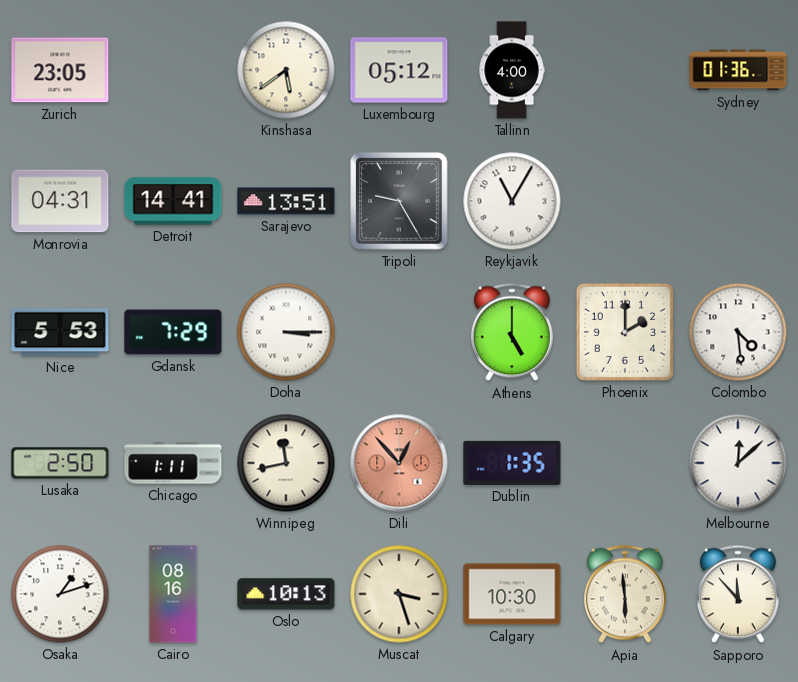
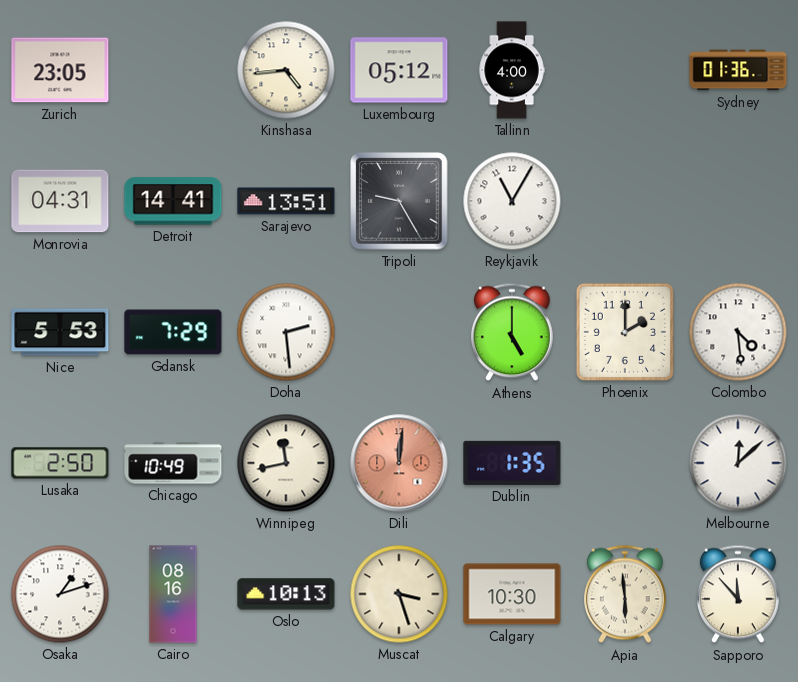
Kinshasa: 5:39 -> 4:44 (286, 70)
Doha: 3:15 -> 2:29 (286, 332)
Chicago: 1:11 -> 10:49 (173, 463)
Dili: 12:53 -> 12:01 (399, 463)
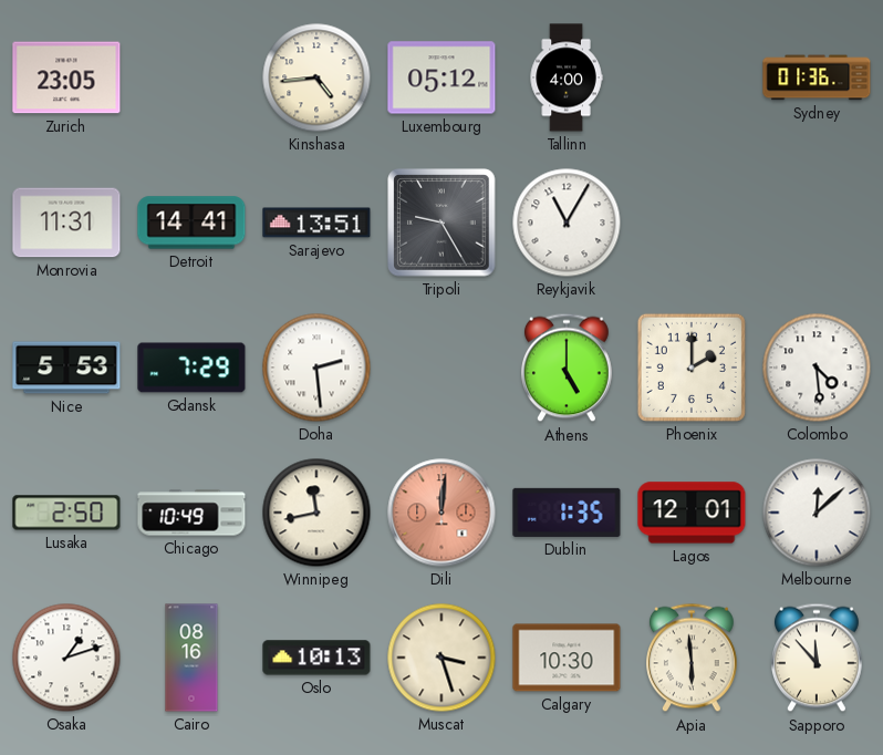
Monrovia: 04:31 -> 11:31 (66, 223)
Lagos: none -> 12:01 (692, 513)
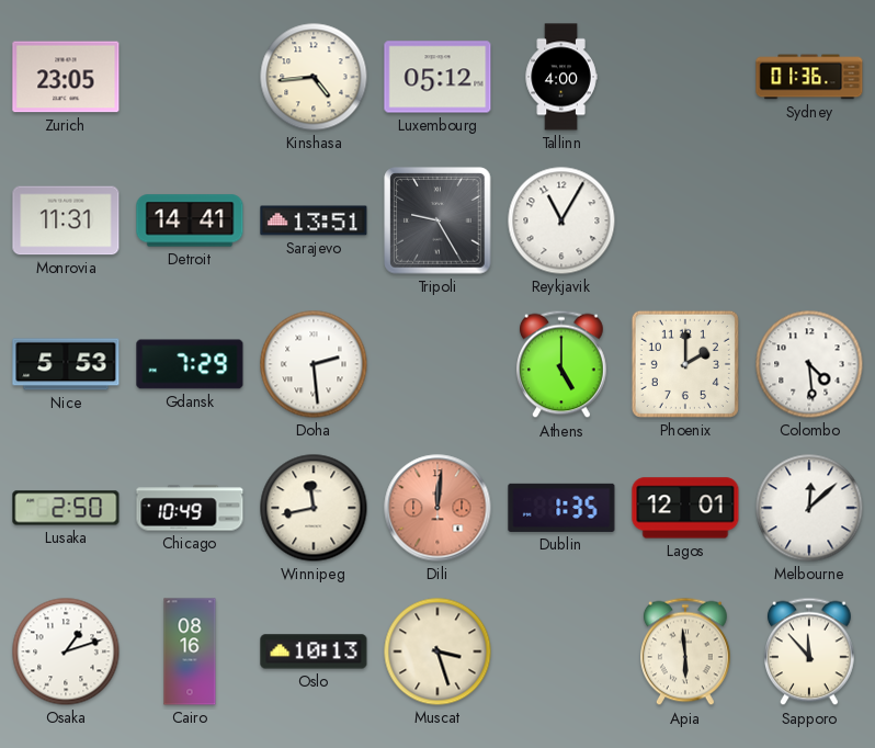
Calgary: 10:30 -> none (567, 658)
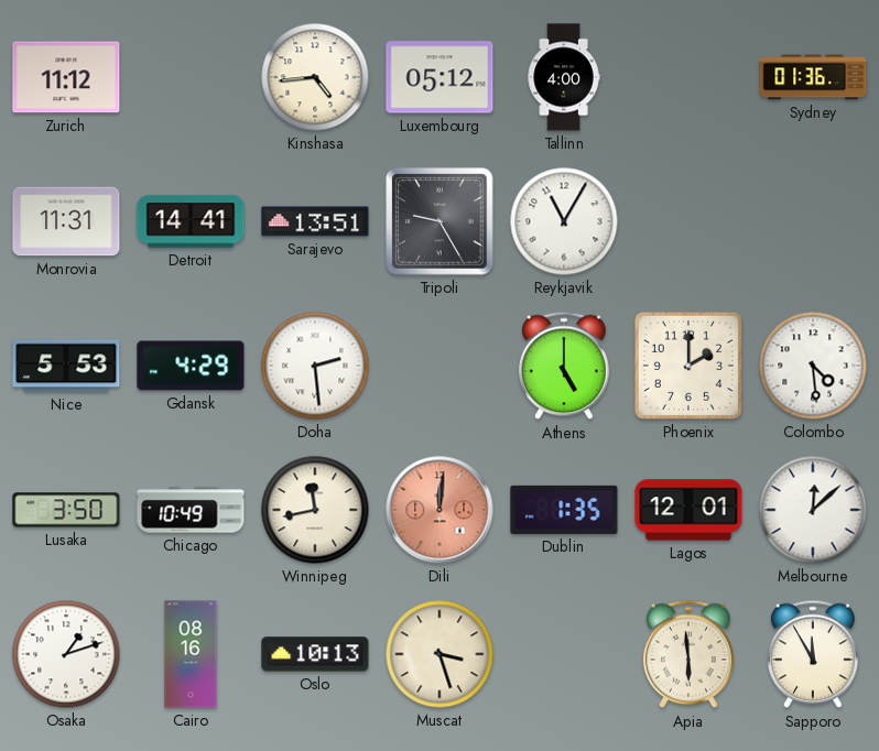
Zurich: 23:05 -> 11:12 (66, 77)
Gdansk: 7:29 -> 4:29 (191, 366)
Lusaka: 2:50 -> 3:50 (66, 510)
Sapporo: 11:53 -> 11:55 (814, 654)
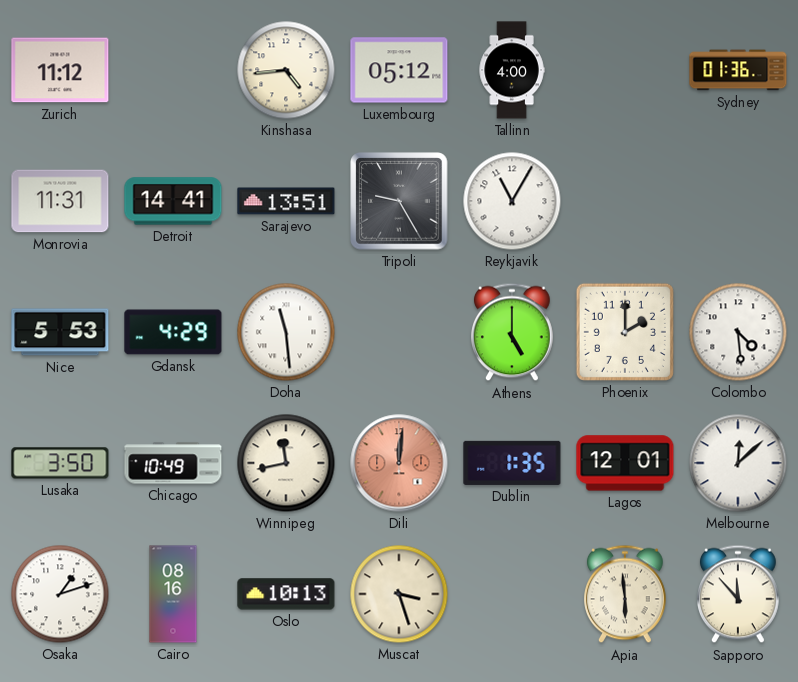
Doha: 2:29 -> 11:29 (286, 332)
Sapporo: 11:55 -> 11:53 (739, 594)
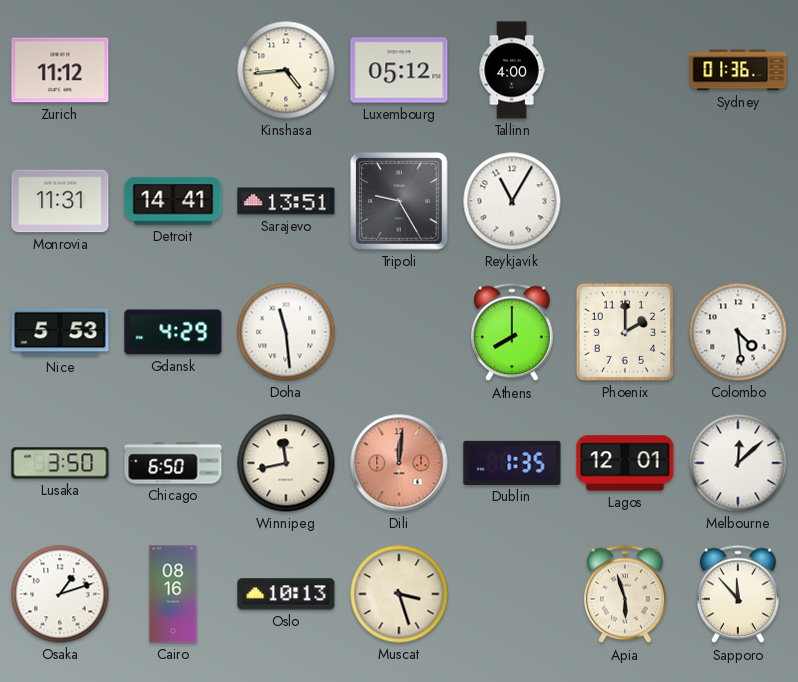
Athens: 5:00 -> 8:00 (513, 332)
Chicago: 10:49 -> 6:50 (173, 463)
Apia: 5:59 -> 5:57 (626, 594)
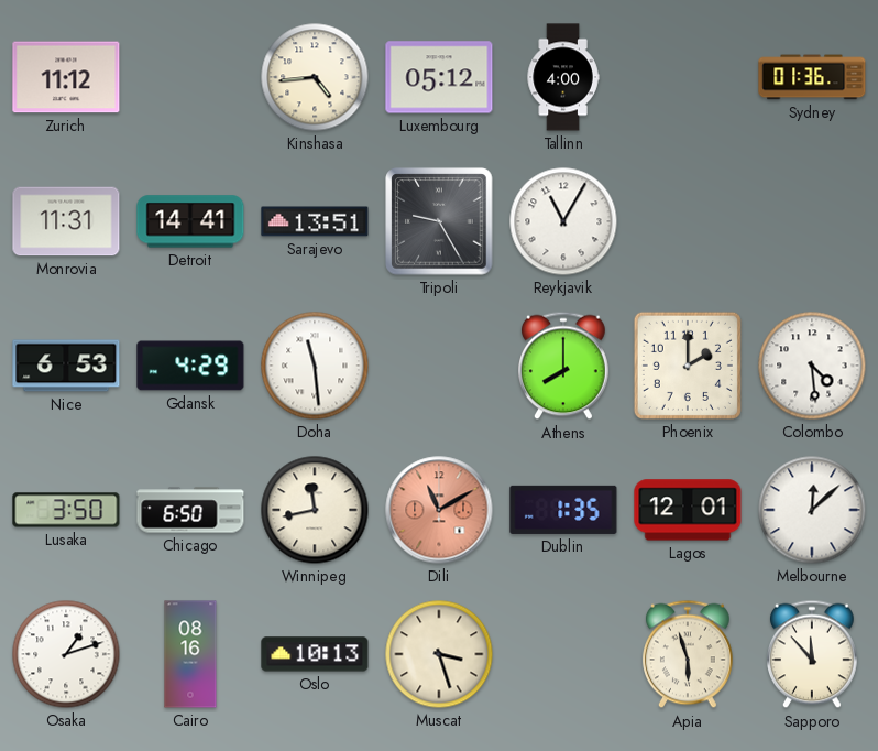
Nice: 5:53 -> 6:53 (66, 366)
Dili: 12:01 -> 11:10 (439, 510)
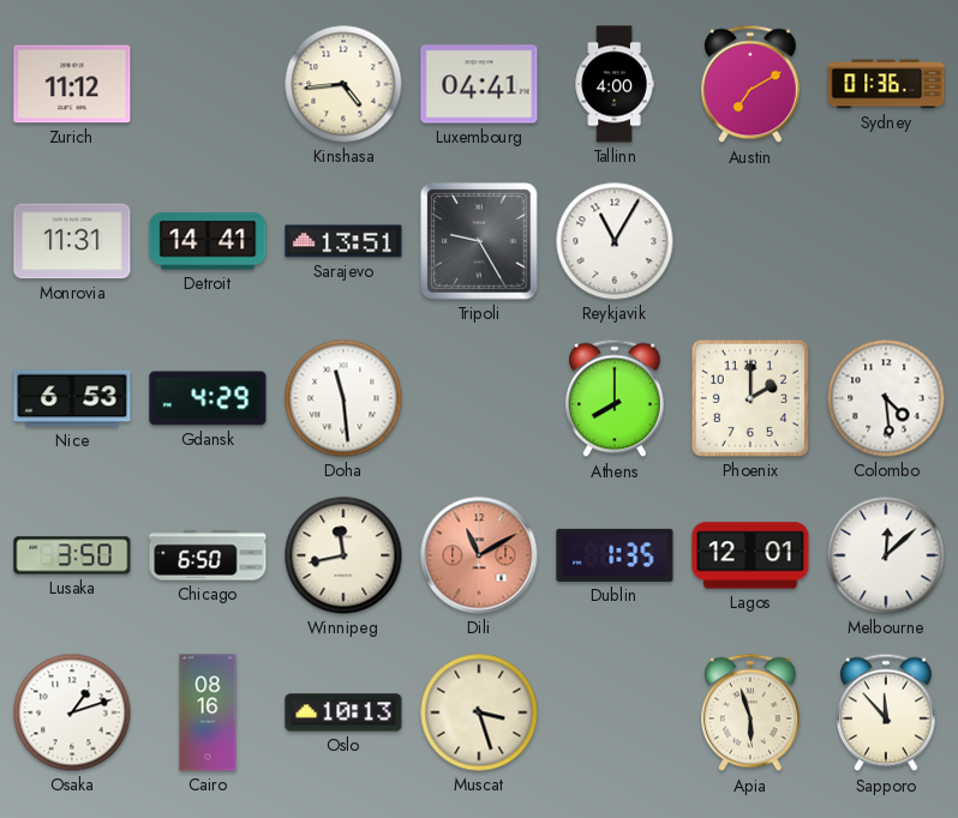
Luxembourg: 05:12 -> 04:41 (479, 84)
Austin: none -> 7:10 (752, 84)
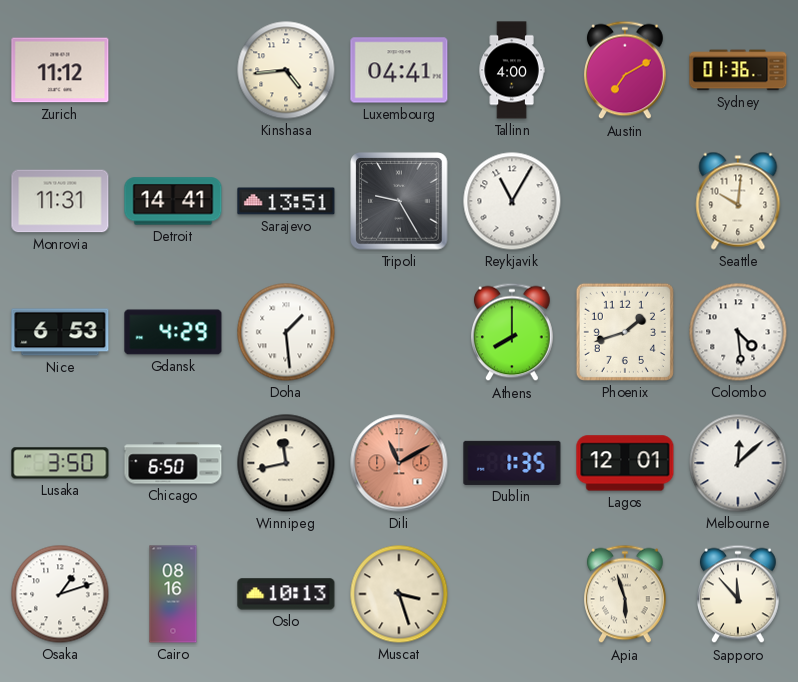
Seattle: none -> 10:01 (738, 201)
Doha: 11:29 -> 1:29 (286, 332)
Phoenix: 2:00 -> 1:42 (625, 332)
